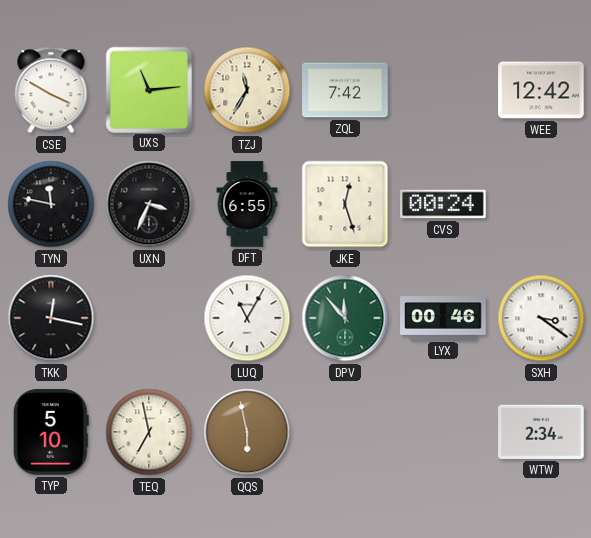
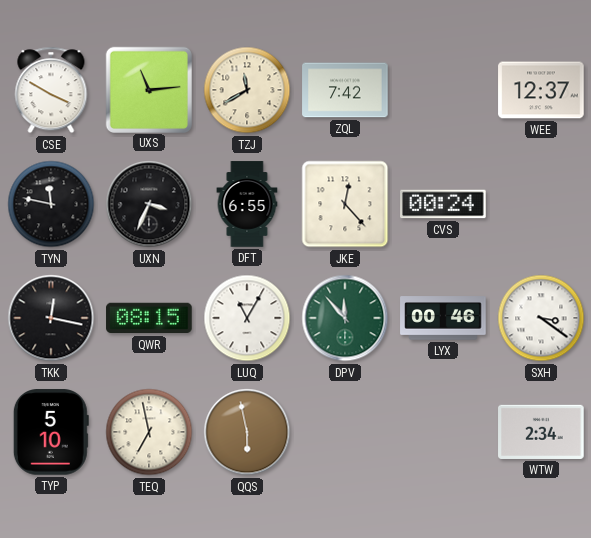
TZJ: 11:35 -> 11:40 (247, 90)
WEE: 12:42 -> 12:37 (541, 90)
JKE: 12:27 -> 12:23 (345, 204)
QWR: none -> 08:15 (149, 318)
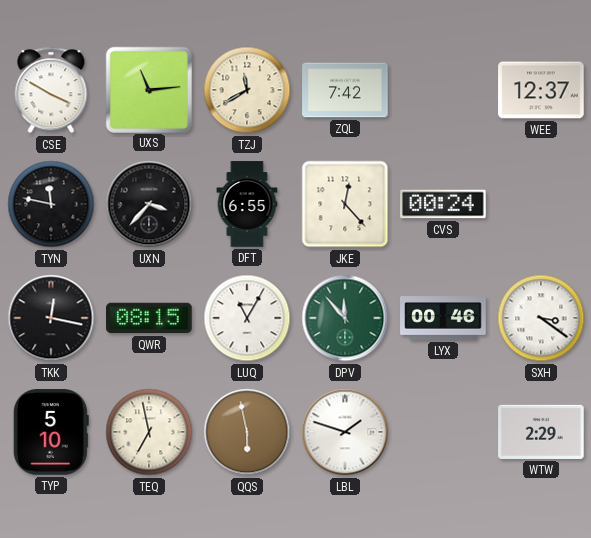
UXN: 3:34 -> 3:37 (149, 204)
LBL: none -> 1:48 (345, 432)
WTW: 2:34 -> 2:29 (541, 432)
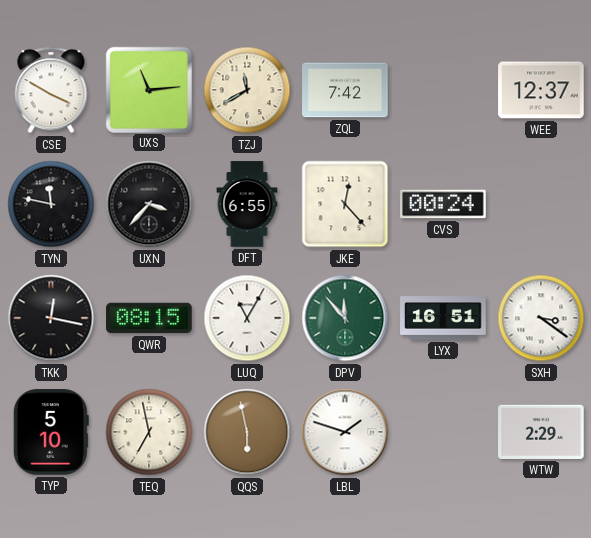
LYX: 00:46 -> 16:51 (443, 318)
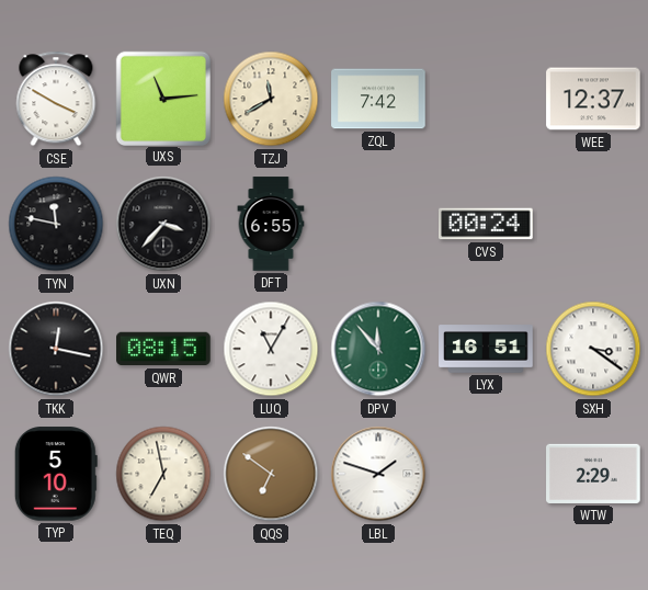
JKE: 12:23 -> none (345, 204)
QQS: 5:58 -> 6:51 (271, 474)
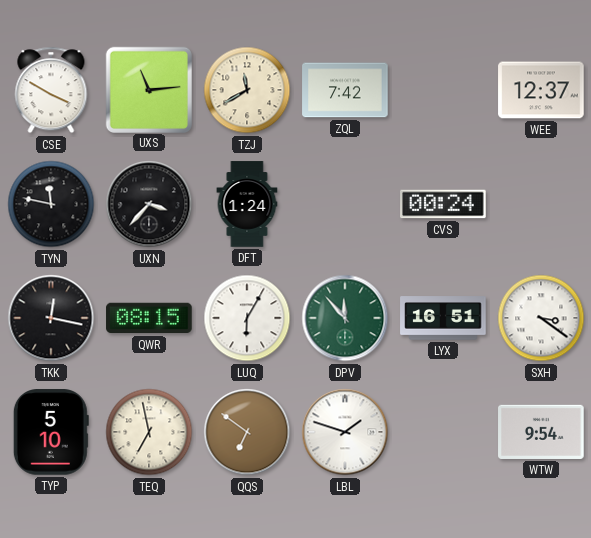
DFT: 6:55 -> 1:24 (247, 204)
LUQ: 11:05 -> 6:05 (247, 318)
WTW: 2:29 -> 9:54 (541, 432)
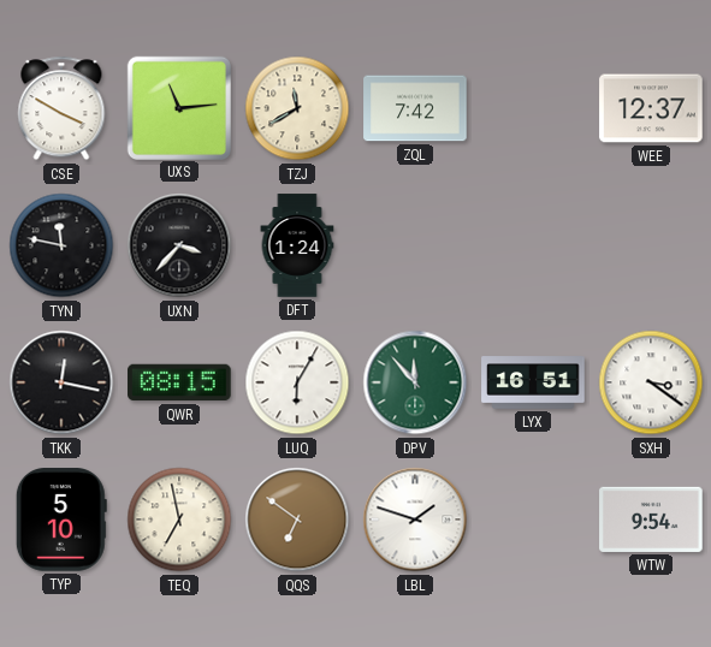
CVS: 00:24 -> none (443, 204)
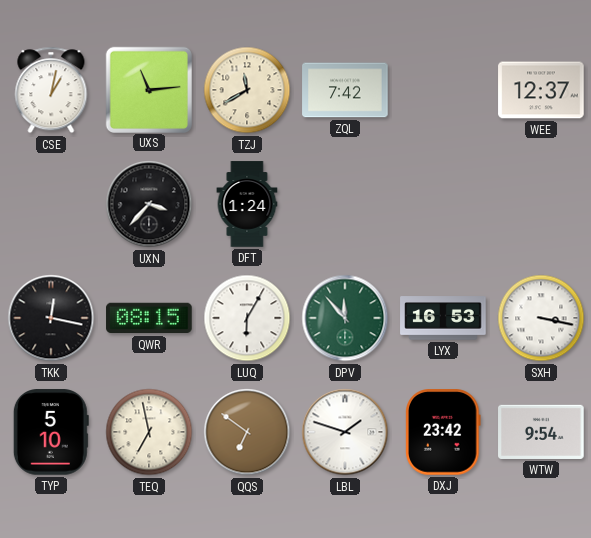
CSE: 3:50 -> 1:02 (51, 90)
TYN: 11:47 -> none (61, 245)
LYX: 16:51 -> 16:53 (443, 318)
SXH: 3:21 -> 3:17 (541, 318)
DXJ: none -> 23:42 (443, 432)
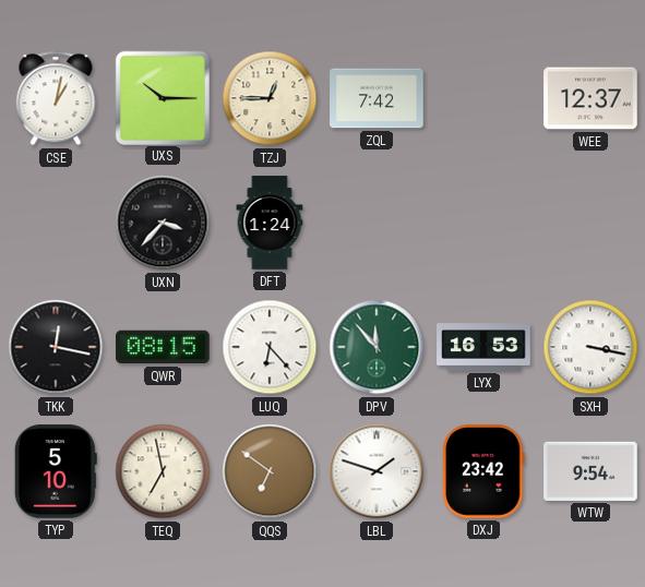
UXS: 11:14 -> 10:15 (162, 97)
TZJ: 11:40 -> 12:45 (270, 98)
LUQ: 6:05 -> 6:23 (270, 347)
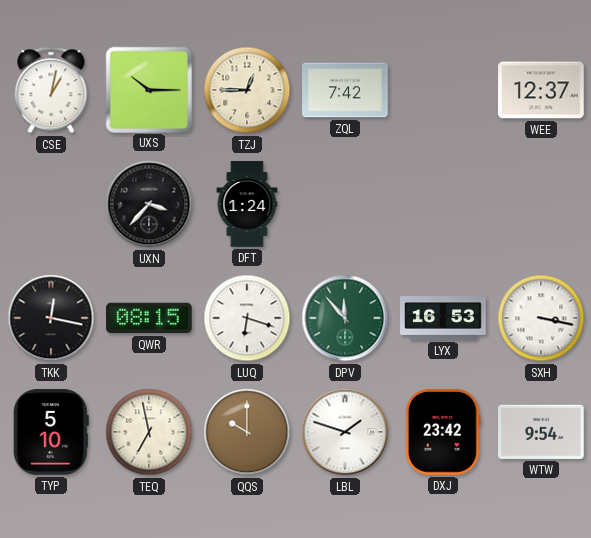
LUQ: 6:23 -> 6:18 (247, 318)
QQS: 6:51 -> 10:00 (247, 432)
